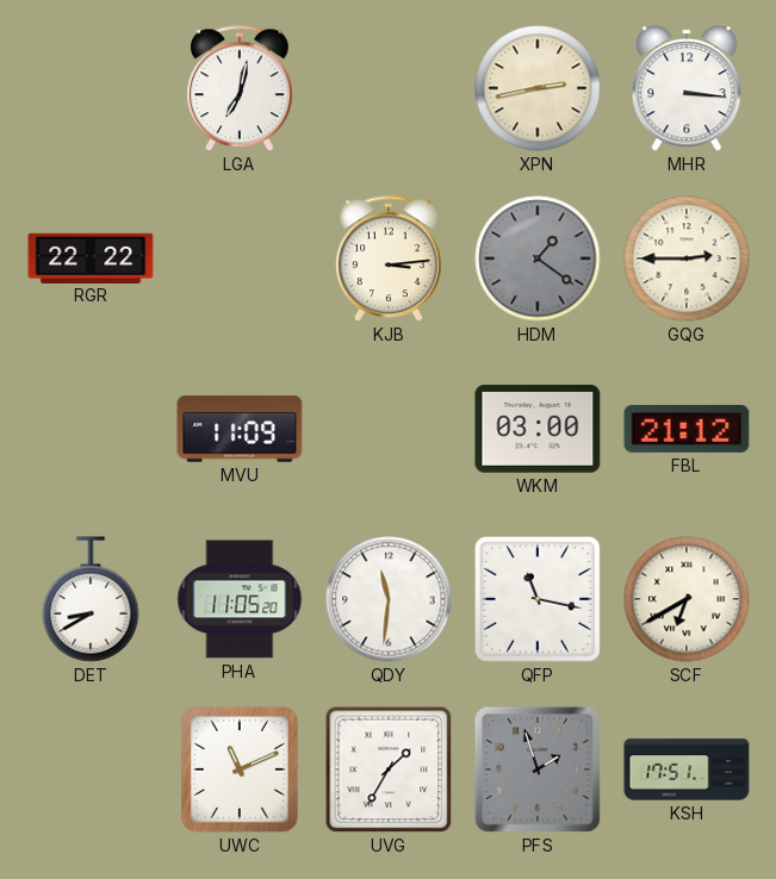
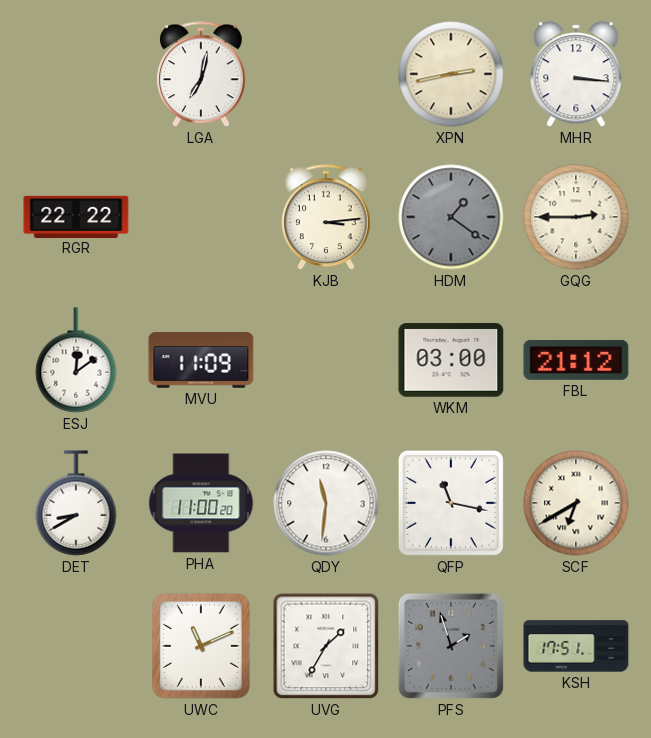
ESJ: none -> 12:09 (76, 360)
PHA: 11:05 -> 11:00 (201, 503)
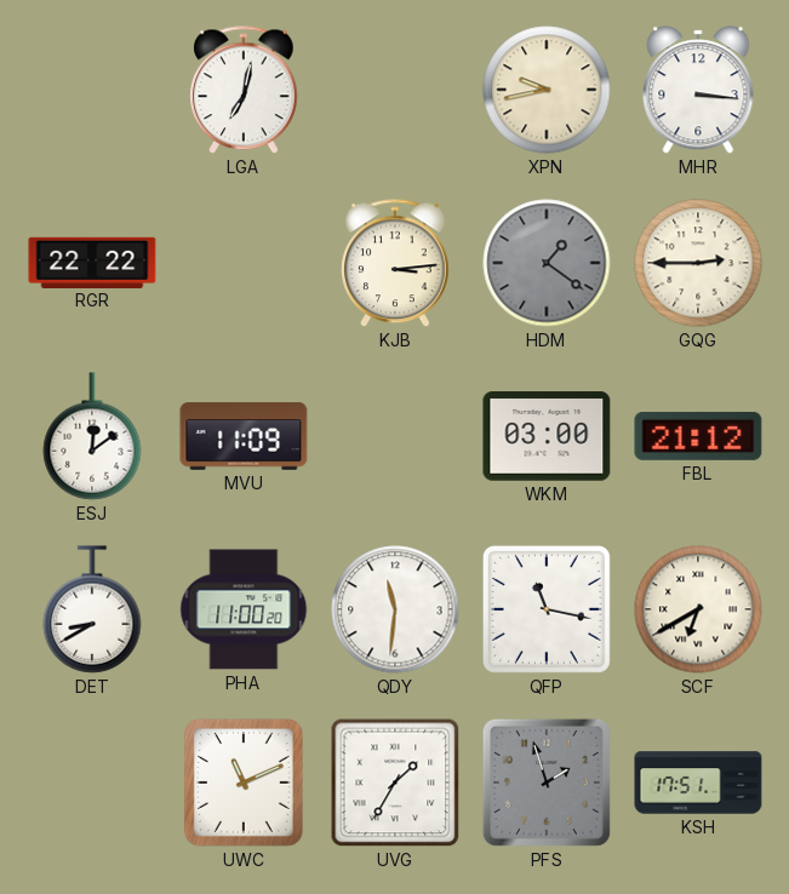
XPN: 2:43 -> 9:43 (547, 90)
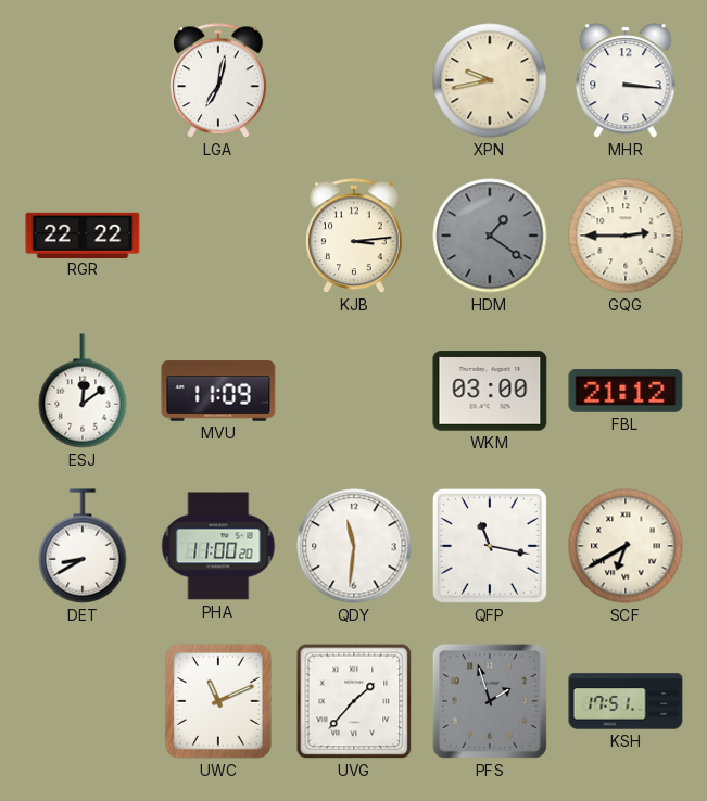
UVG: 1:35 -> 1:37 (354, 701)
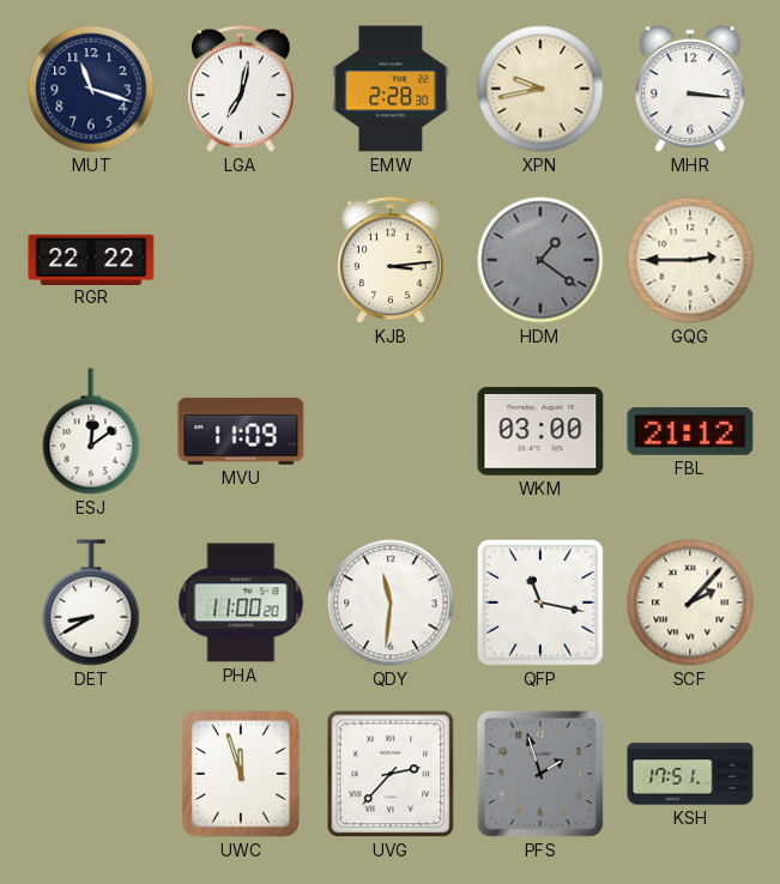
MUT: none -> 11:18 (91, 89)
EMW: none -> 2:28 (391, 89)
SCF: 6:40 -> 2:07 (690, 603)
UWC: 11:11 -> 11:57 (241, 774)
UVG: 1:37 -> 2:37 (391, 774)
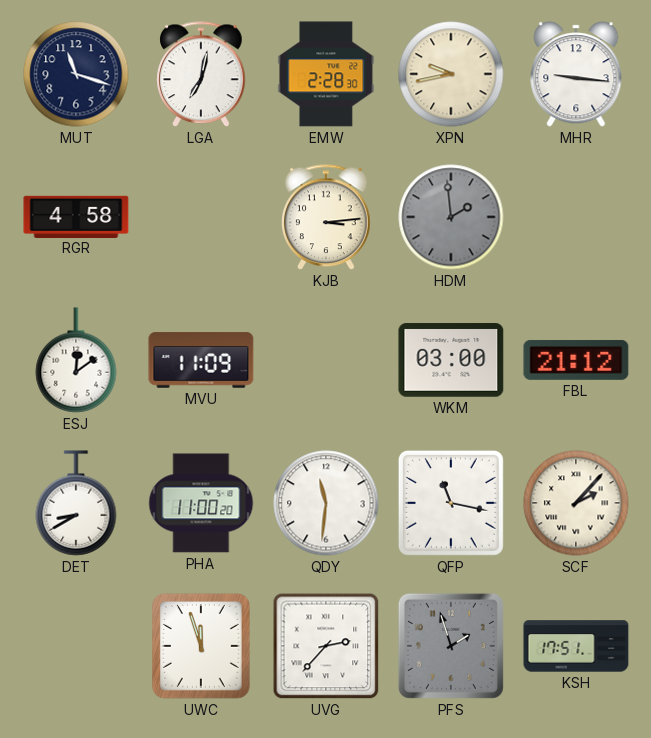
MHR: 3:16 -> 9:16 (576, 74)
RGR: 22:22 -> 4:58 (76, 216)
HDM: 1:21 -> 1:59 (451, 217)
GQG: 2:45 -> none (690, 260)
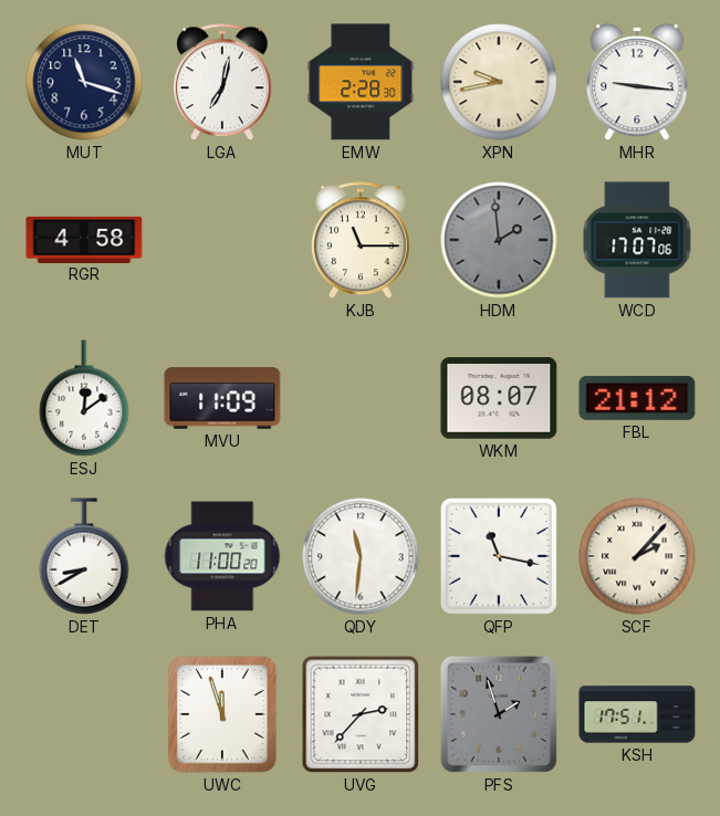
KJB: 3:14 -> 11:15 (361, 241)
WCD: none -> 17:07 (637, 240)
WKM: 03:00 -> 08:07 (499, 398)
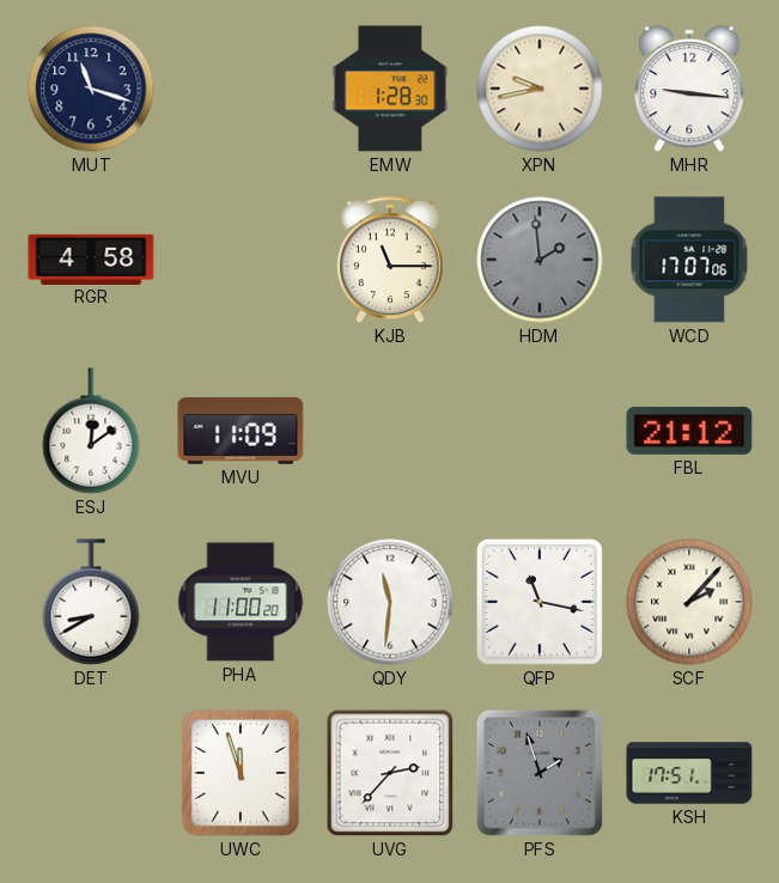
LGA: 7:02 -> none (222, 83)
EMW: 2:28 -> 1:28 (390, 89)
WKM: 08:07 -> none (499, 398)
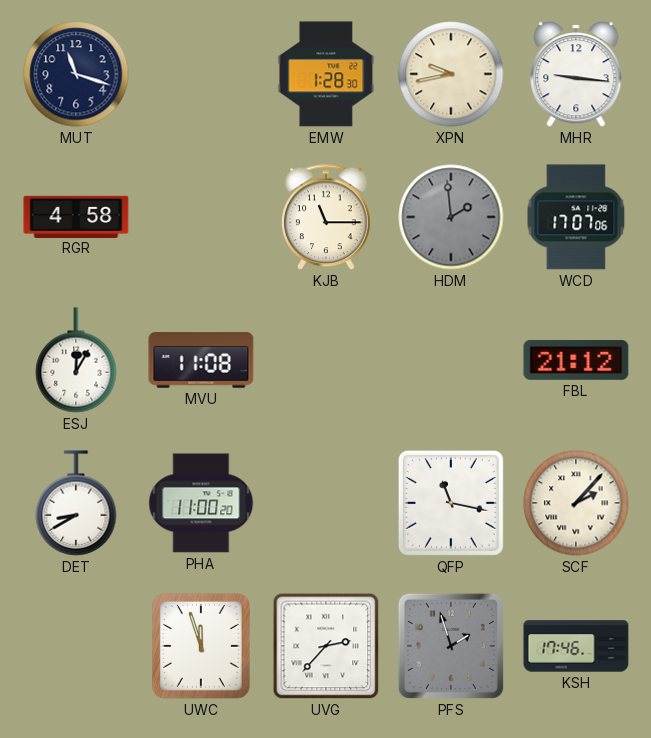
ESJ: 12:09 -> 12:05 (76, 360)
MVU: 11:09 -> 11:08 (201, 360)
QDY: 11:31 -> none (390, 602)
KSH: 17:51 -> 17:46 (576, 646)
